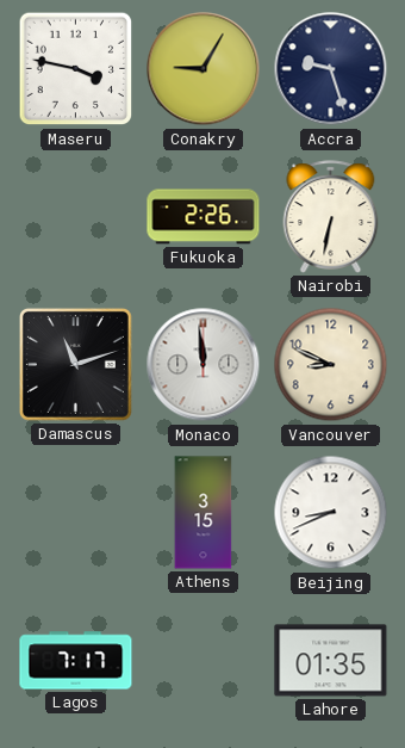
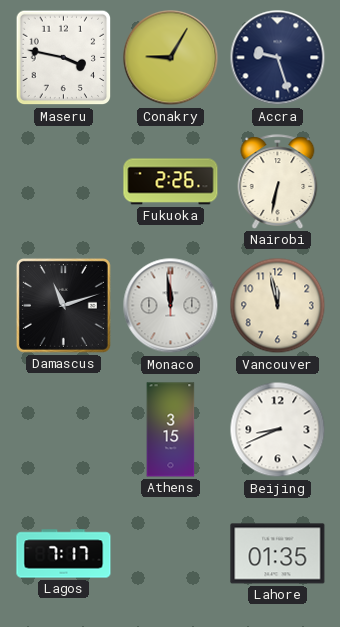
Vancouver: 8:49 -> 11:58 (278, 306)
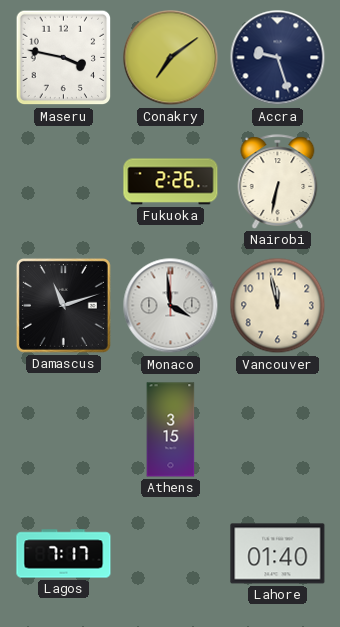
Conakry: 9:05 -> 7:09 (171, 58)
Monaco: 11:59 -> 3:59 (171, 306)
Beijing: 8:41 -> none (278, 430)
Lahore: 01:35 -> 01:40 (278, 554)
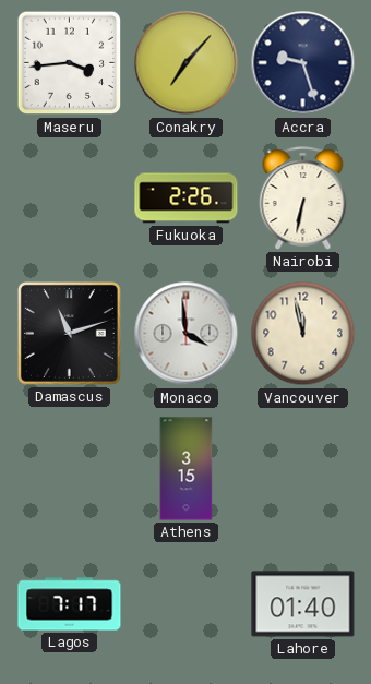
Maseru: 3:47 -> 3:44 (70, 63)
Conakry: 7:09 -> 7:07 (187, 63)
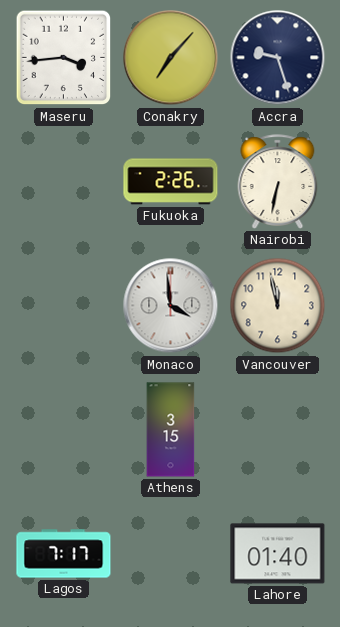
Damascus: 11:12 -> none (69, 333)
